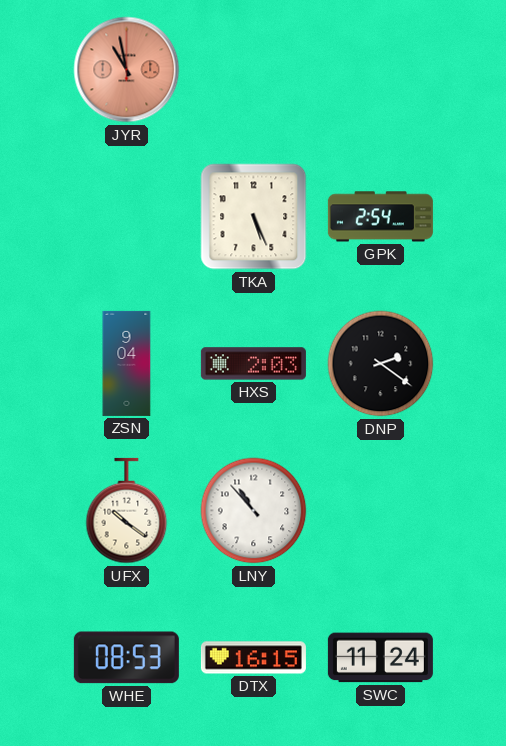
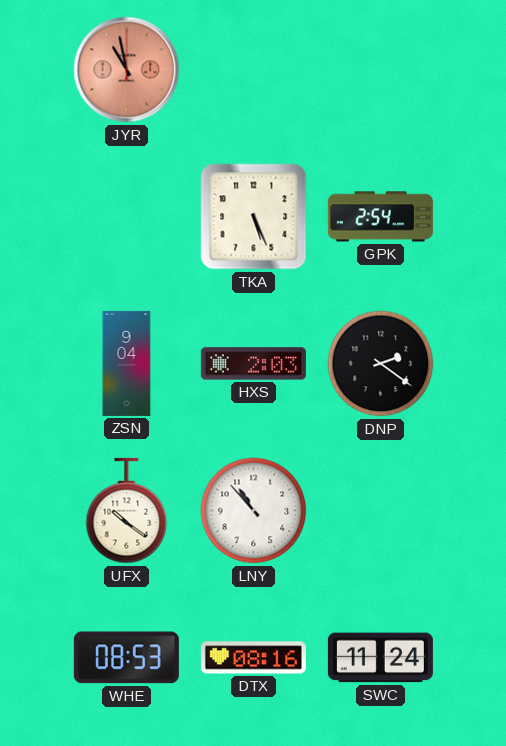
DTX: 16:15 -> 08:16 (253, 658)
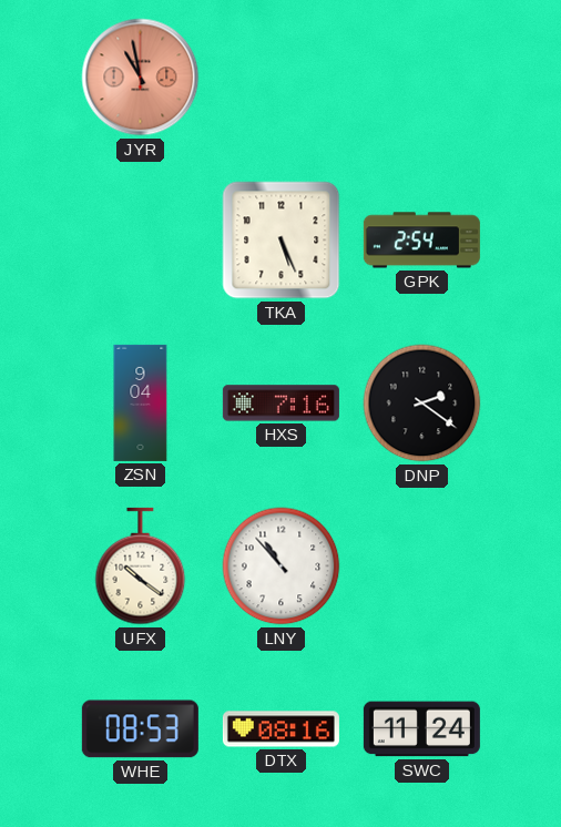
HXS: 2:03 -> 7:16 (280, 404)
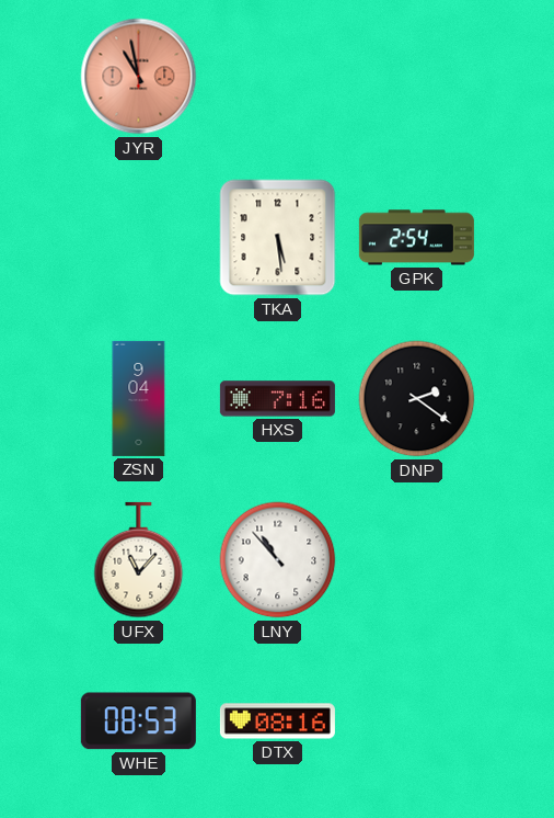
TKA: 5:26 -> 5:29 (278, 238)
UFX: 10:21 -> 11:07 (139, 560)
SWC: 11:24 -> none (421, 729)
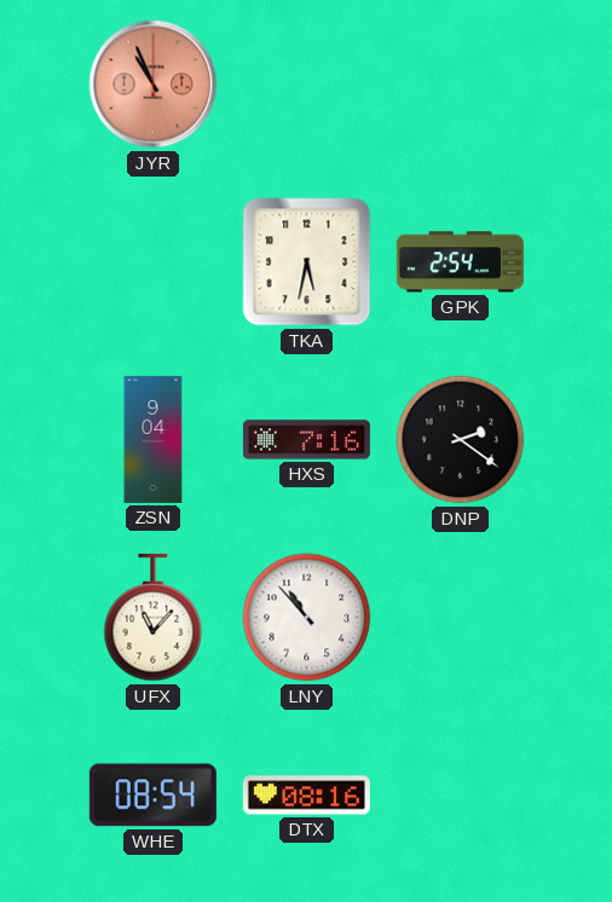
JYR: 10:58 -> 10:56 (154, 85)
TKA: 5:29 -> 5:32 (307, 262)
WHE: 08:53 -> 08:54 (152, 796)
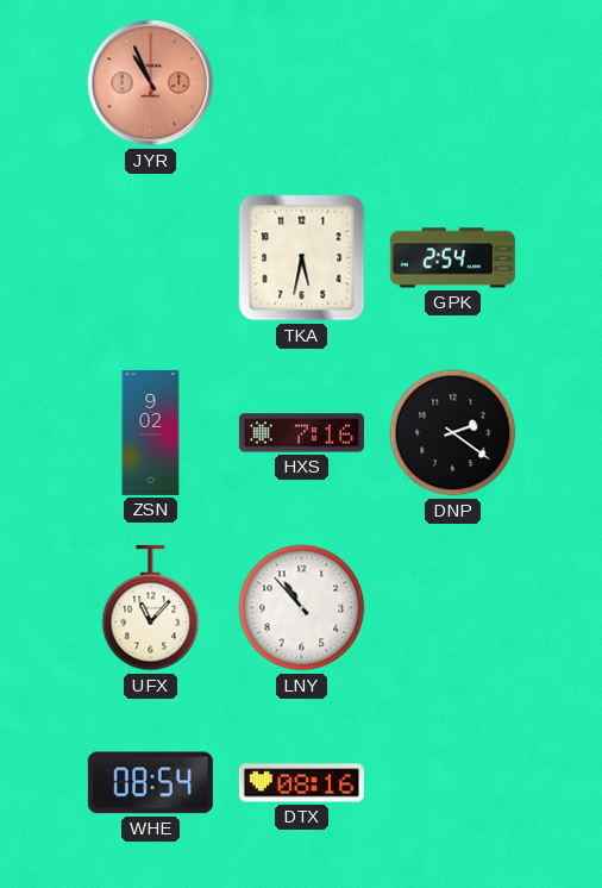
ZSN: 9:04 -> 9:02 (151, 432)
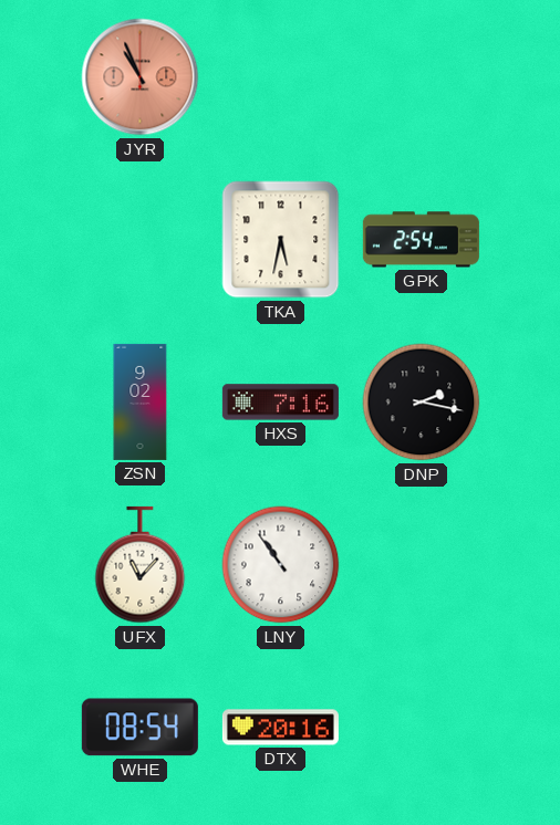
DNP: 2:21 -> 2:17 (422, 403)
LNY: 10:53 -> 10:54 (281, 565)
DTX: 08:16 -> 20:16 (280, 728)
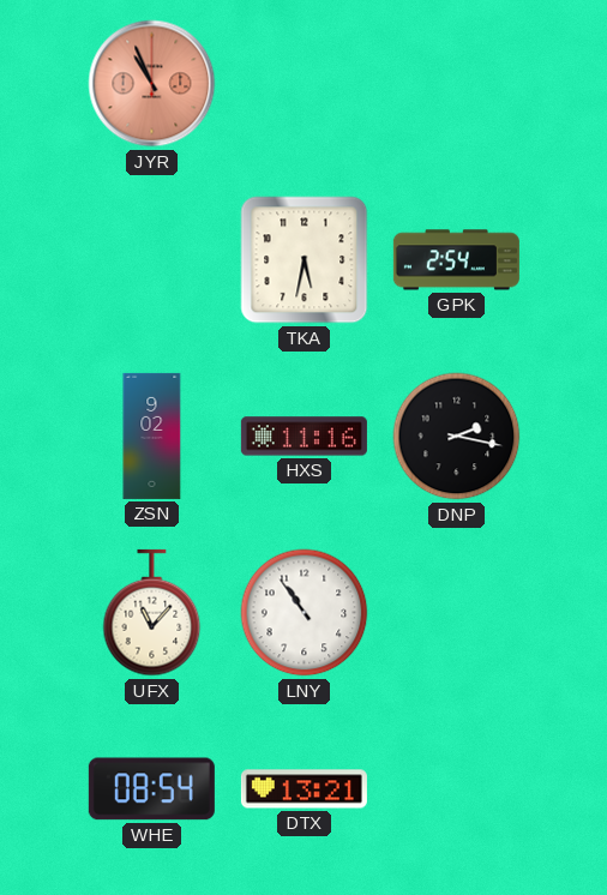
HXS: 7:16 -> 11:16 (303, 437)
DTX: 20:16 -> 13:21 (303, 789)
